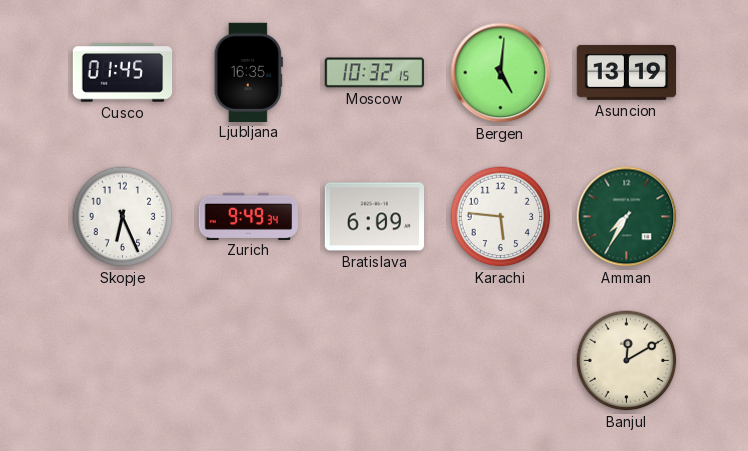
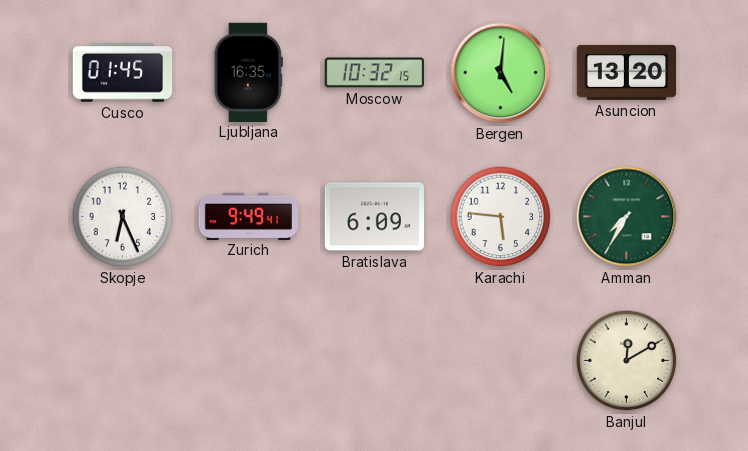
Asuncion: 13:19 -> 13:20 (627, 72)
Zurich: 9:49:34 -> 9:49:41 (248, 216)
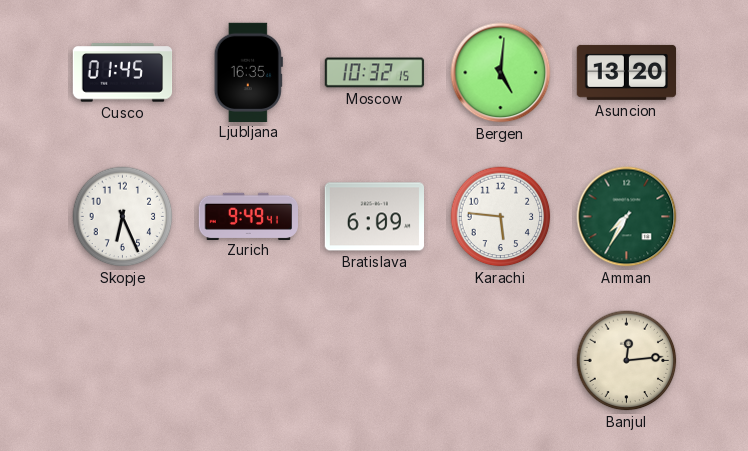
Banjul: 12:10 -> 12:14 (627, 361)
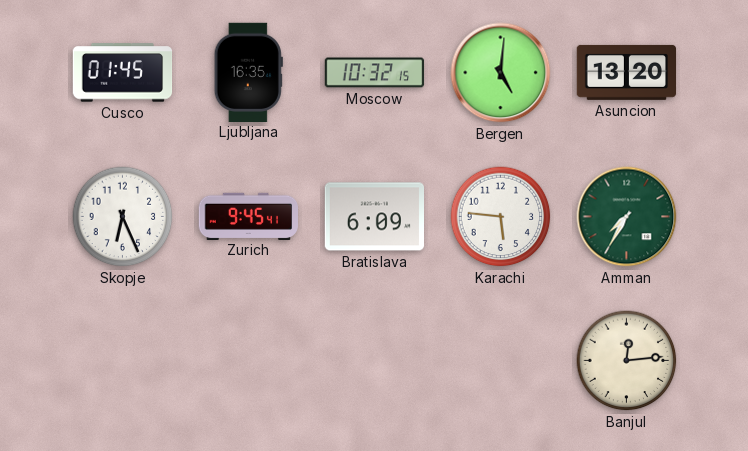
Zurich: 9:49 -> 9:45 (248, 216)
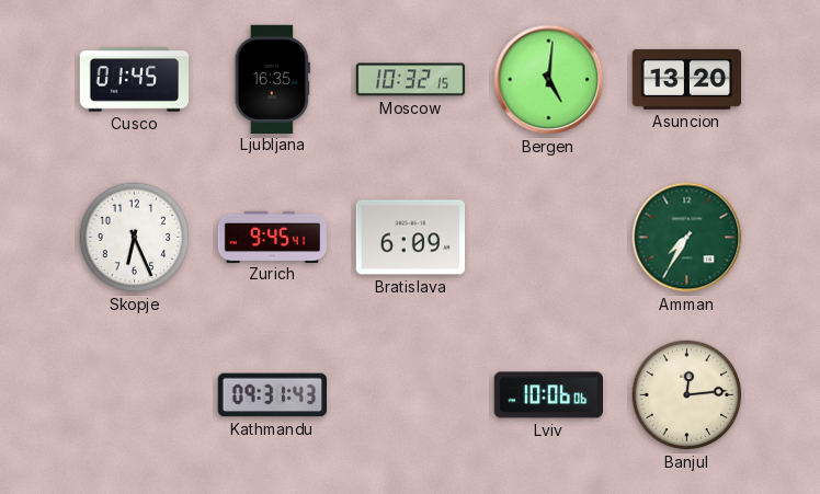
Karachi: 5:46 -> none (501, 217)
Kathmandu: none -> 09:31 (272, 395)
Lviv: none -> 10:06 (548, 395)
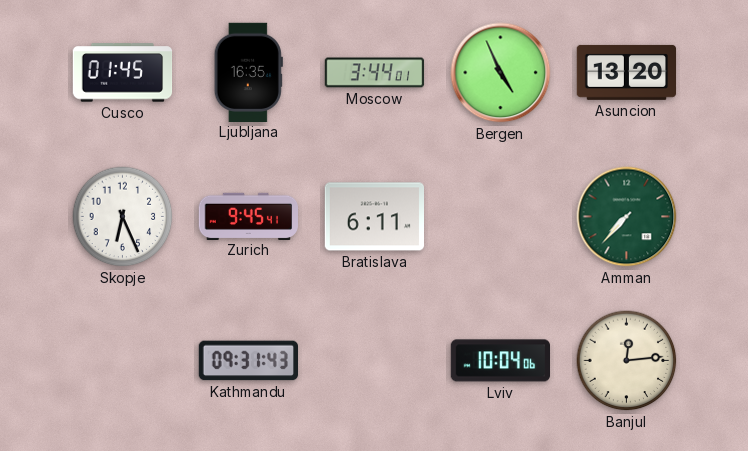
Moscow: 10:32 -> 3:44 (375, 73)
Bergen: 5:01 -> 4:56 (501, 73)
Bratislava: 6:09 -> 6:11 (374, 217)
Amman: 7:35 -> 7:37 (627, 217)
Lviv: 10:06 -> 10:04 (500, 361)
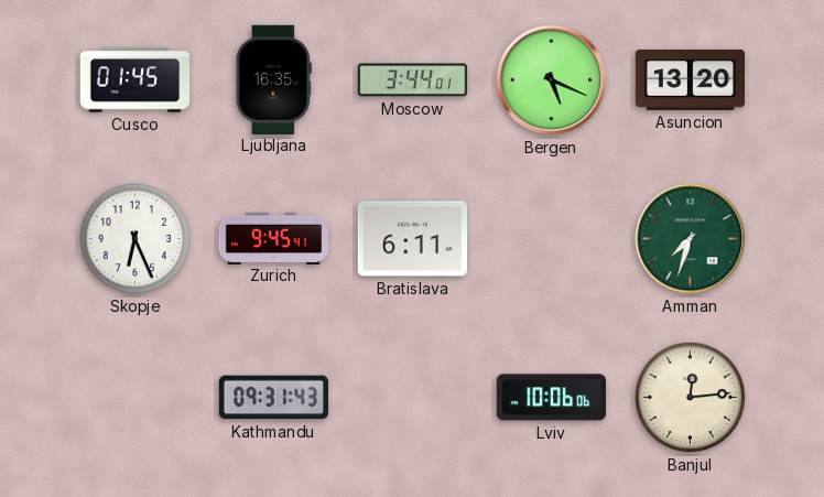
Bergen: 4:56 -> 5:19 (552, 80)
Amman: 7:37 -> 7:33 (691, 239)
Lviv: 10:04 -> 10:06 (551, 398)
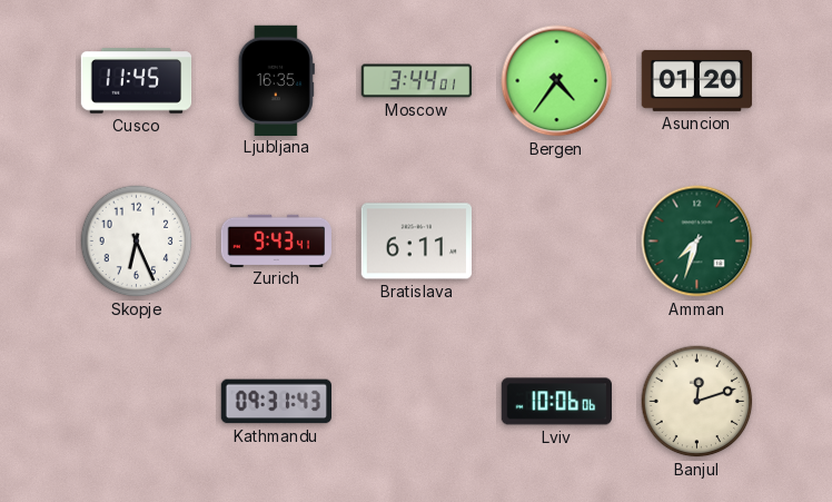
Cusco: 01:45 -> 11:45 (137, 81)
Bergen: 5:19 -> 4:36 (557, 81)
Asuncion: 13:20 -> 01:20 (697, 80)
Zurich: 9:45 -> 9:43 (276, 240)
Banjul: 12:14 -> 12:12 (697, 402)
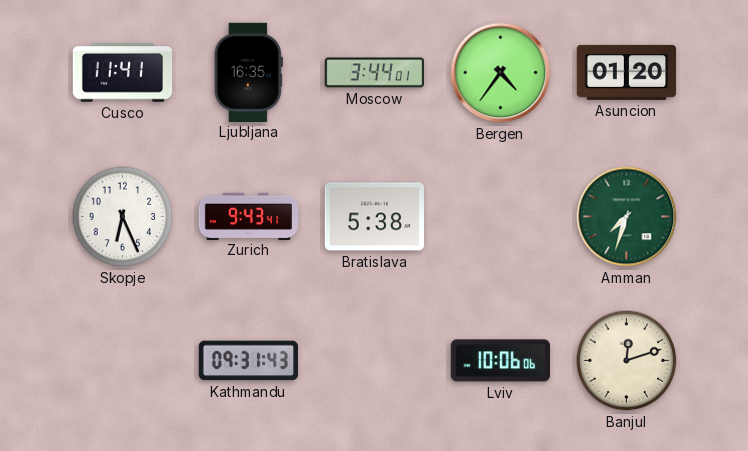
Cusco: 11:45 -> 11:41 (123, 73)
Bratislava: 6:11 -> 5:38 (374, 217)
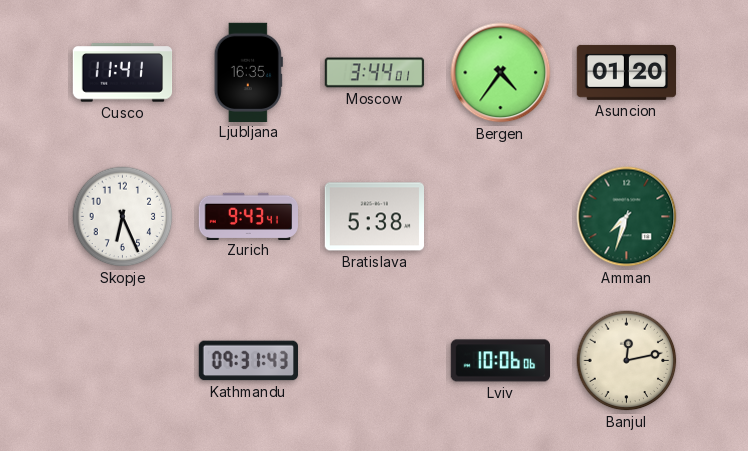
Banjul: 12:12 -> 12:13 (627, 361)
